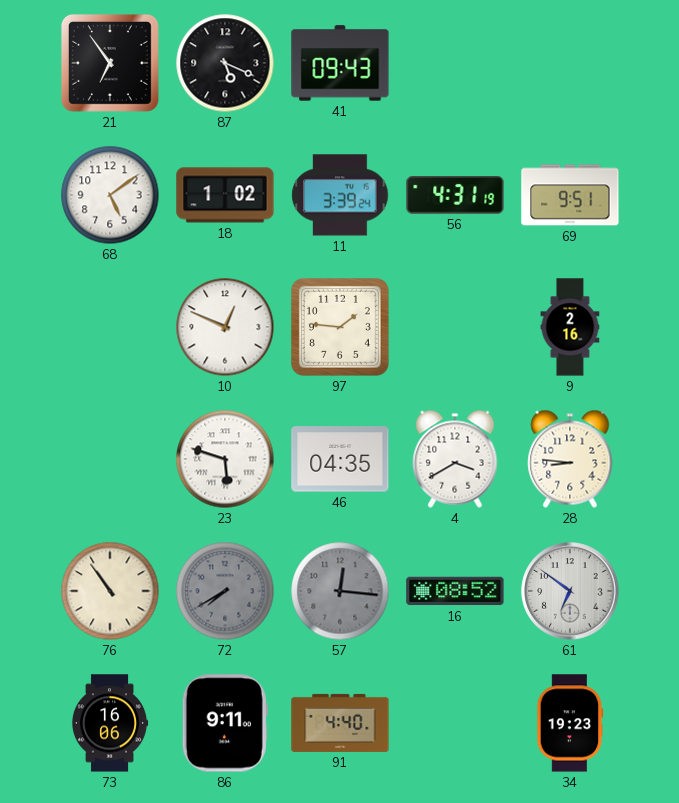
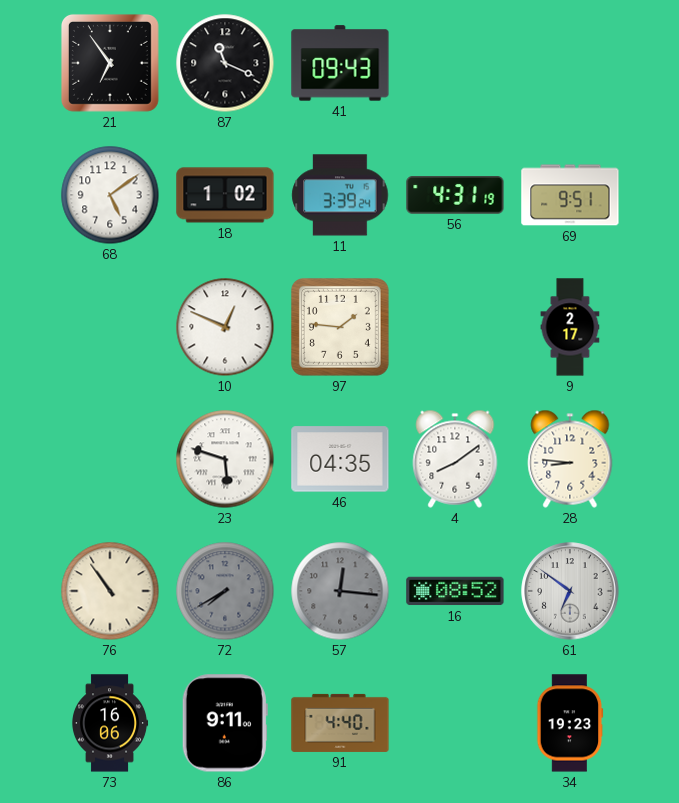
87: 5:19 -> 11:19 (225, 63)
9: 2:16 -> 2:17 (570, 327)
4: 3:40 -> 8:09 (455, 459)
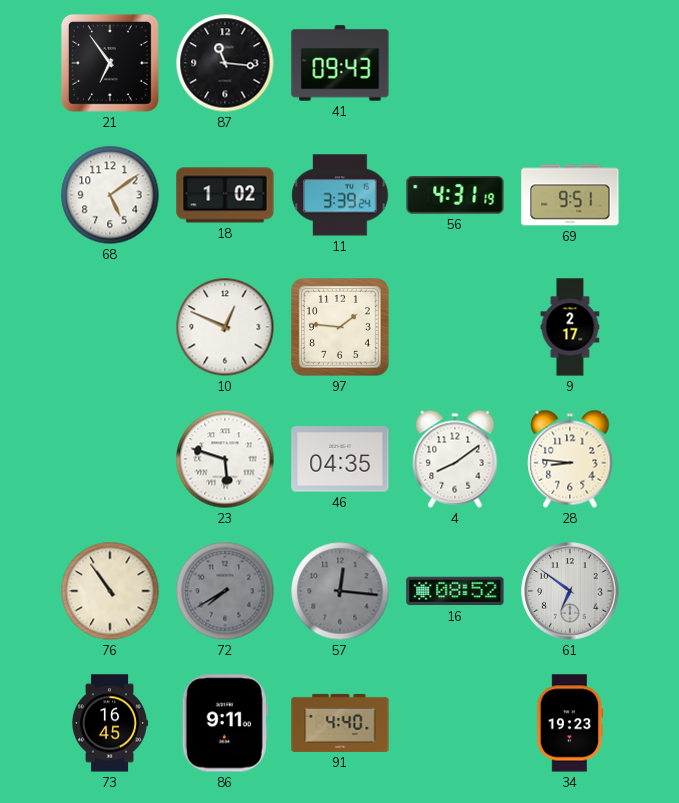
87: 11:19 -> 11:16 (225, 63)
73: 16:06 -> 16:45 (110, 723)
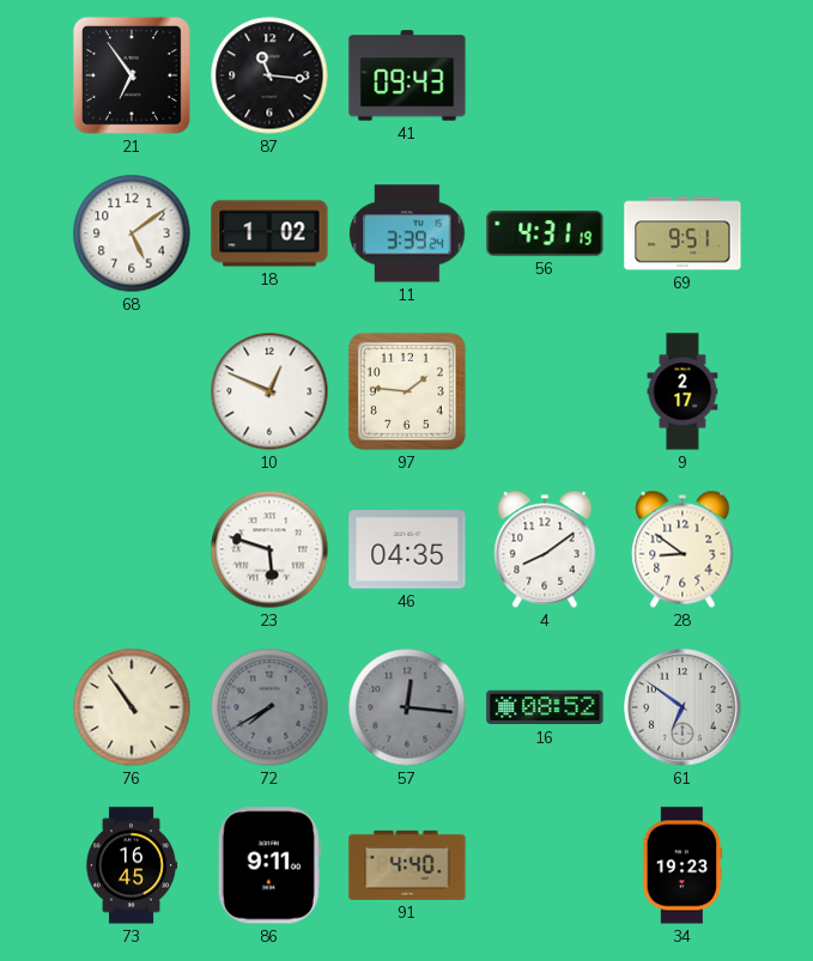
28: 8:46 -> 8:51 (682, 549)
